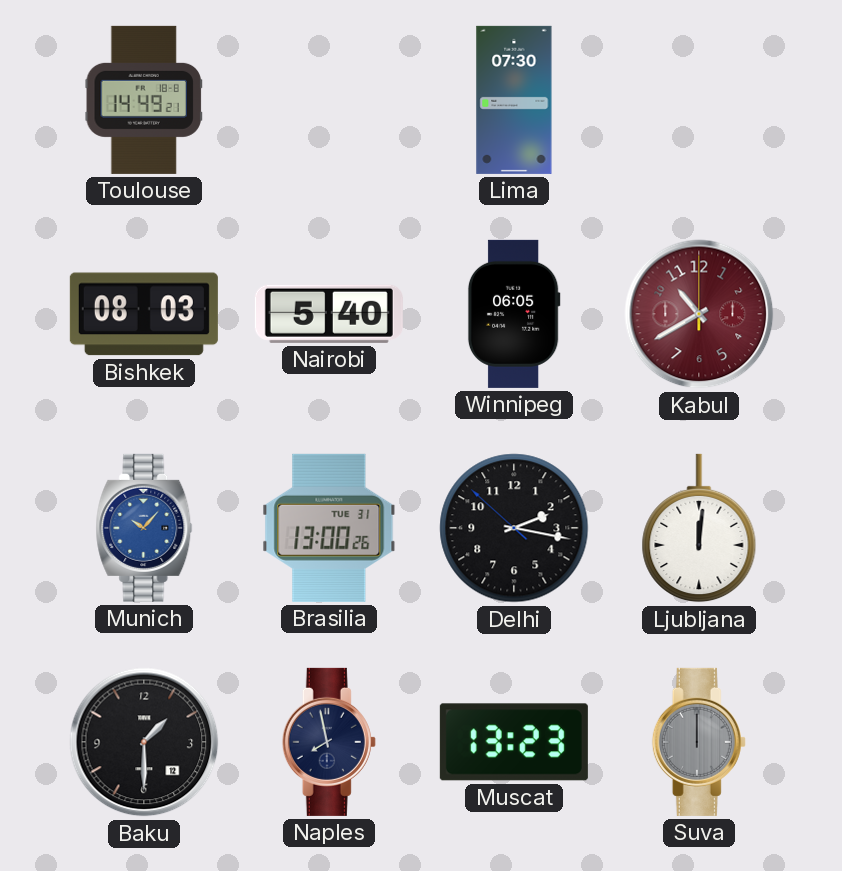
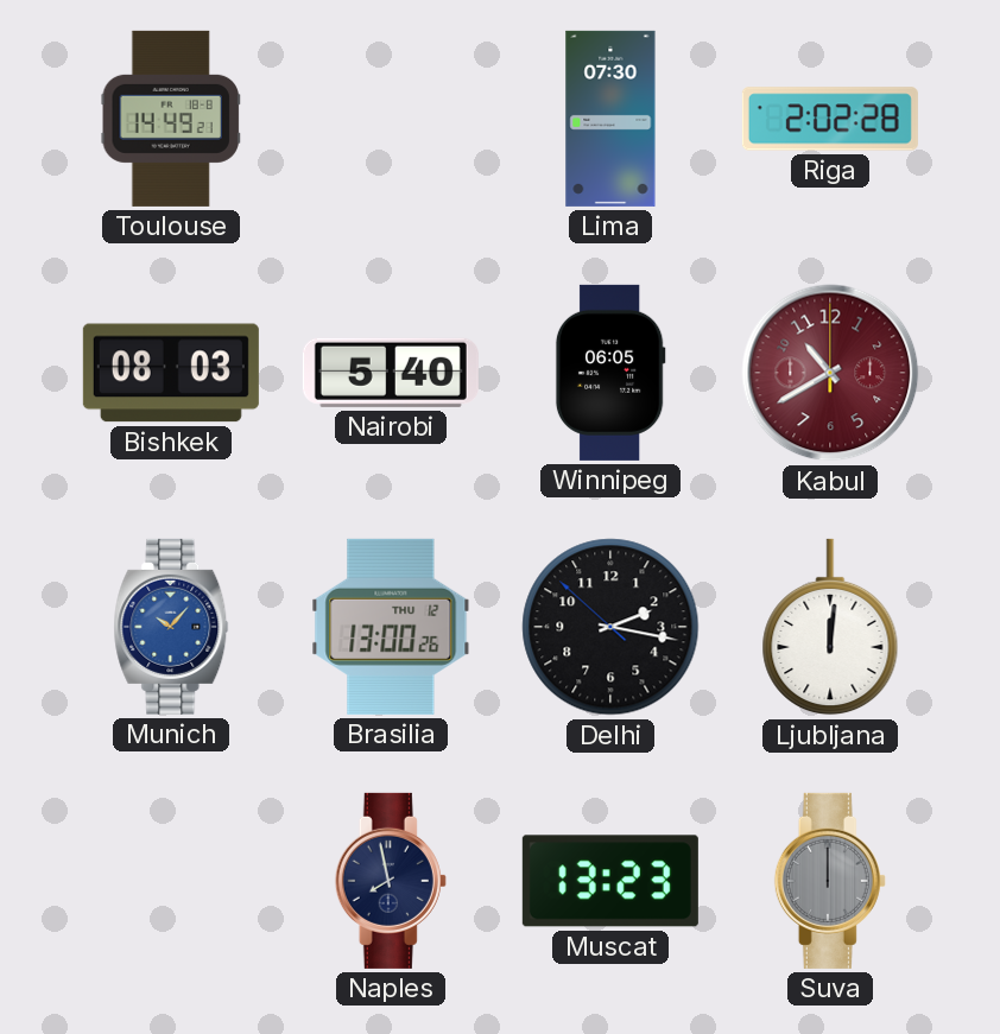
Riga: none -> 2:02 (830, 119)
Brasilia date: TUE 31 -> THU 12 (391, 627)
Baku: 1:30 -> none (144, 742)
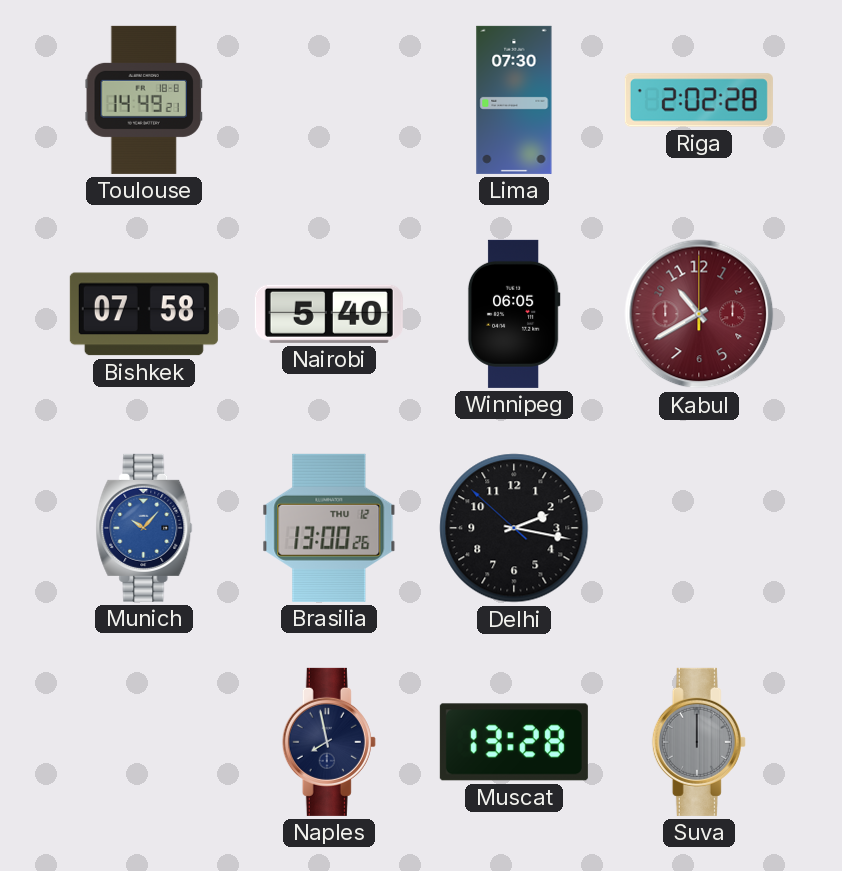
Bishkek: 08:03 -> 07:58 (144, 314)
Ljubljana: 12:01 -> none (830, 627)
Muscat: 13:23 -> 13:28 (514, 742)
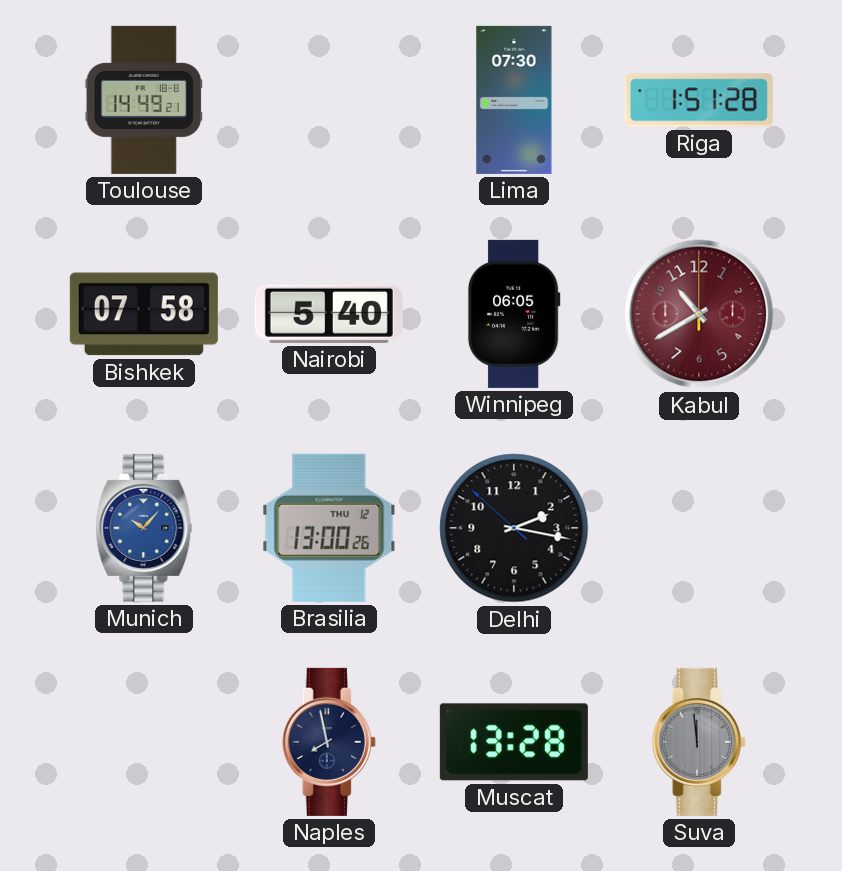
Riga: 2:02 -> 1:51 (699, 100)
Suva: 12:00 -> 11:59 (699, 742)
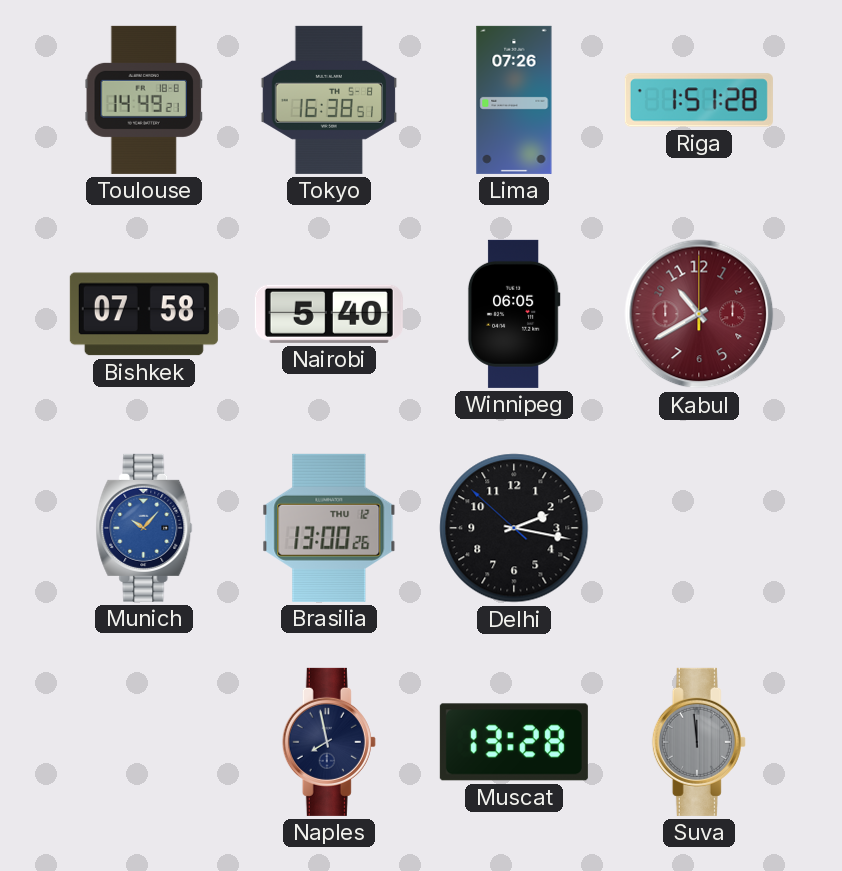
Tokyo: none -> 16:38 (329, 100)
Lima: 07:30 -> 07:26 (514, 100)
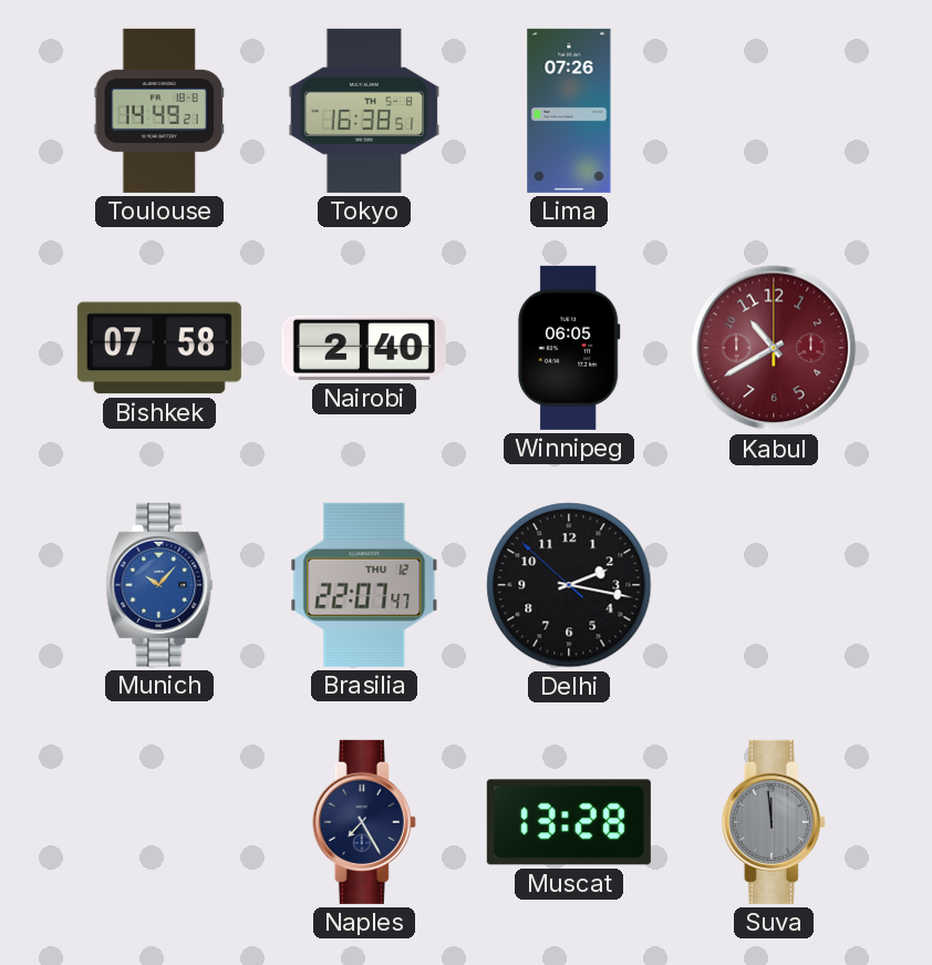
Riga: 1:51 -> none (699, 100)
Nairobi: 5:40 -> 2:40 (364, 348)
Brasilia: 13:00 -> 22:07 (364, 585)
Naples: 7:58 -> 7:25 (364, 822)
